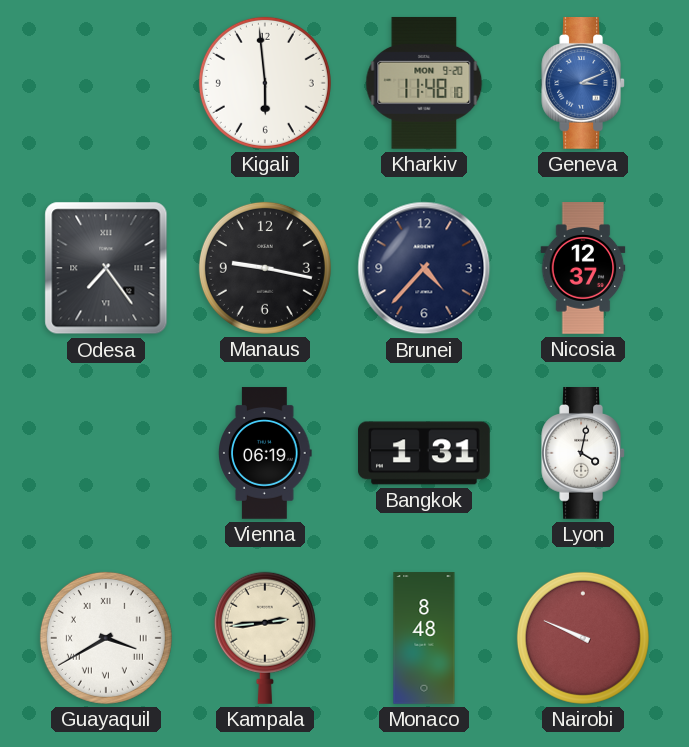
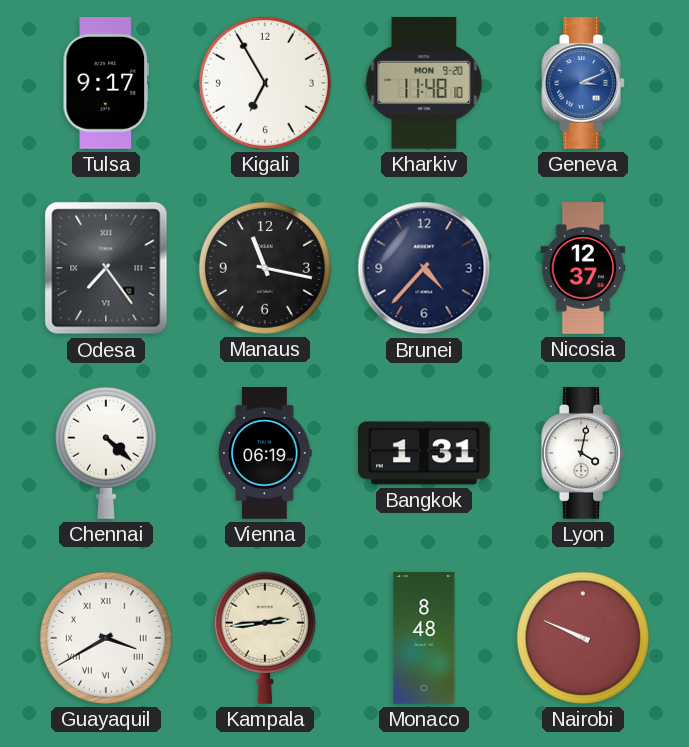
Tulsa: none -> 9:17 (106, 84)
Kigali: 5:59 -> 6:55 (265, 83)
Manaus: 9:17 -> 11:17 (265, 268)
Chennai: none -> 4:22 (106, 453)
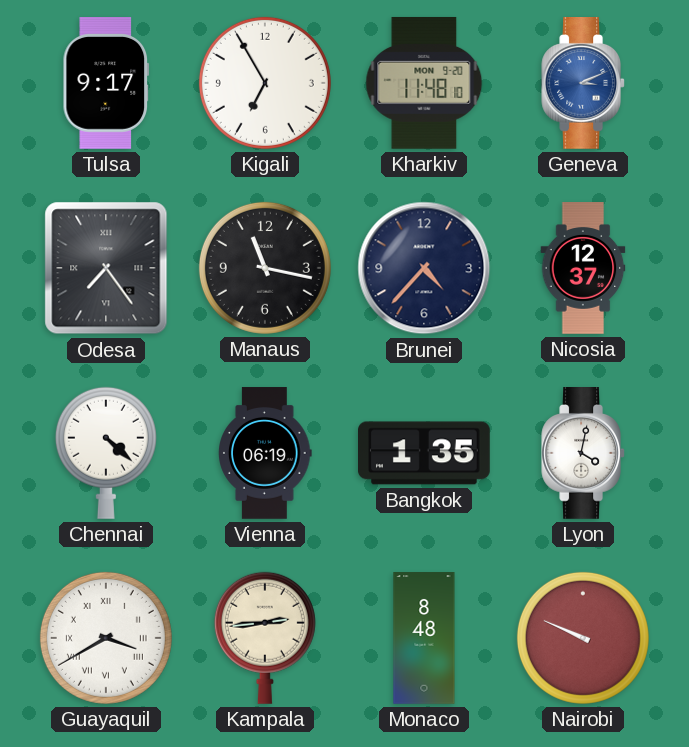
Bangkok: 1:31 -> 1:35 (425, 453)
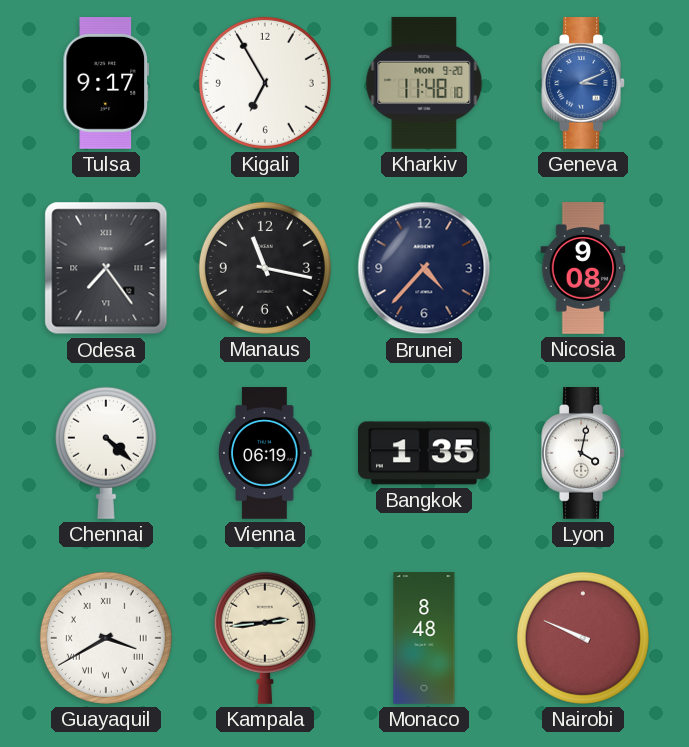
Nicosia: 12:37 -> 9:08 (583, 268)
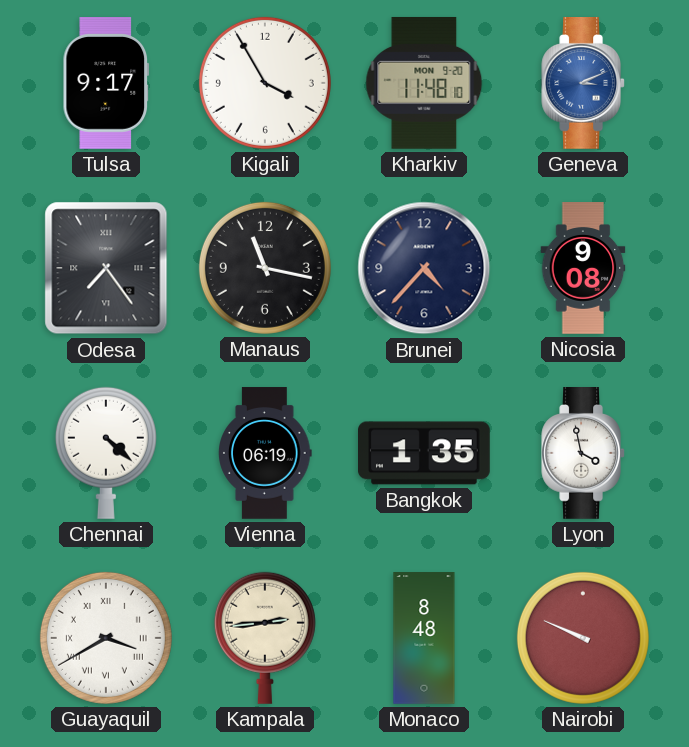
Kigali: 6:55 -> 3:55 (265, 83)
Lyon: 4:02 -> 3:58 (583, 454)
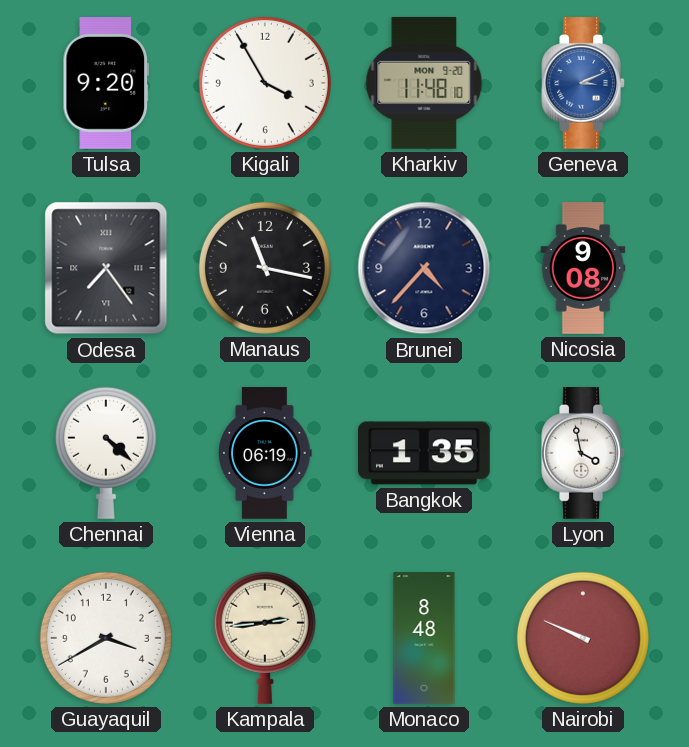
Tulsa: 9:17 -> 9:20 (106, 84)
Guayaquil numerals: Roman -> Arabic (106, 638)
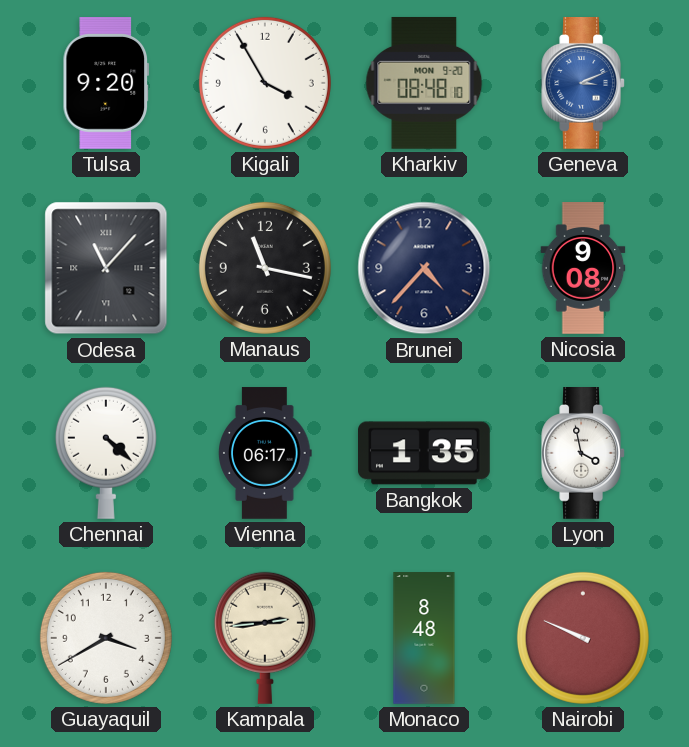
Kharkiv: 11:48 -> 08:48 (424, 83)
Odesa: 7:24 -> 11:07 (106, 268)
Vienna: 06:19 -> 06:17 (266, 453)
